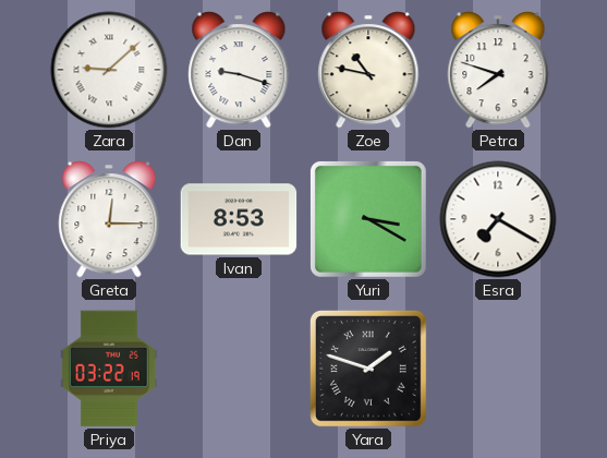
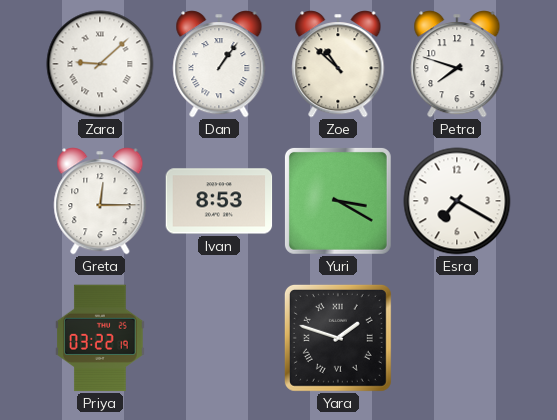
Dan: 9:18 -> 1:06 (219, 64)
Zoe: 10:47 -> 10:52 (338, 64)
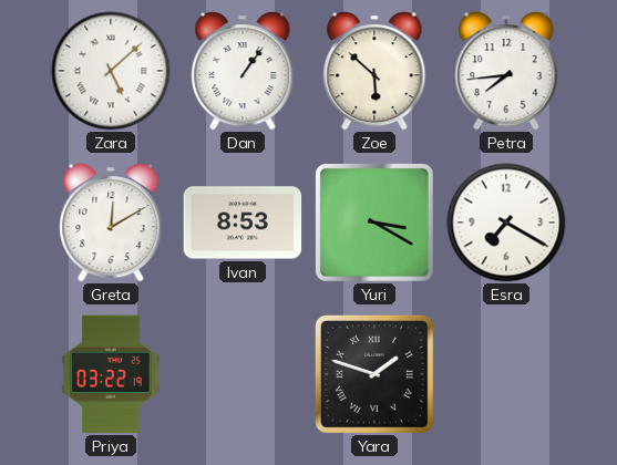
Zara: 9:08 -> 5:08 (111, 71)
Zoe: 10:52 -> 5:52 (374, 71)
Petra: 7:48 -> 7:44 (506, 71)
Greta: 12:15 -> 12:10 (111, 223)
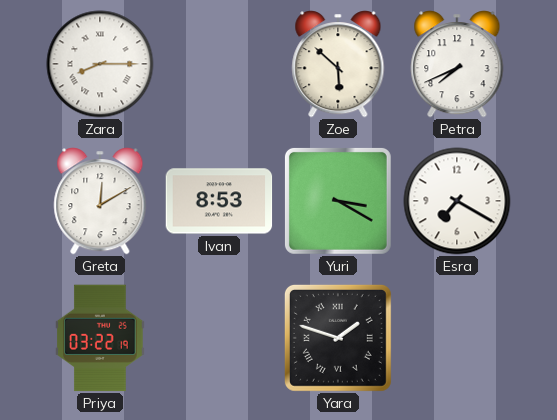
Zara: 5:08 -> 8:15 (100, 64)
Dan: 1:06 -> none (243, 71)
Petra: 7:44 -> 7:41 (457, 64)
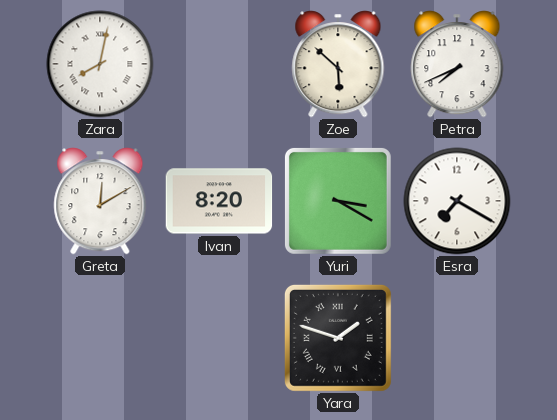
Zara: 8:15 -> 8:02 (100, 64)
Ivan: 8:53 -> 8:20 (219, 201)
Priya: 03:22 -> none (101, 338)
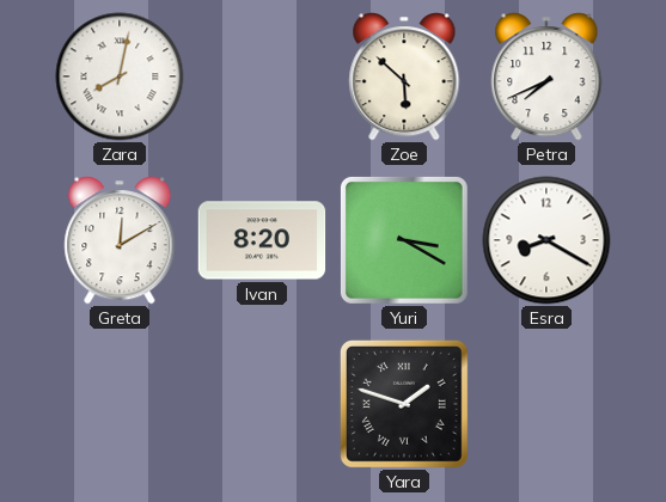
Esra: 7:20 -> 8:20 (546, 240)
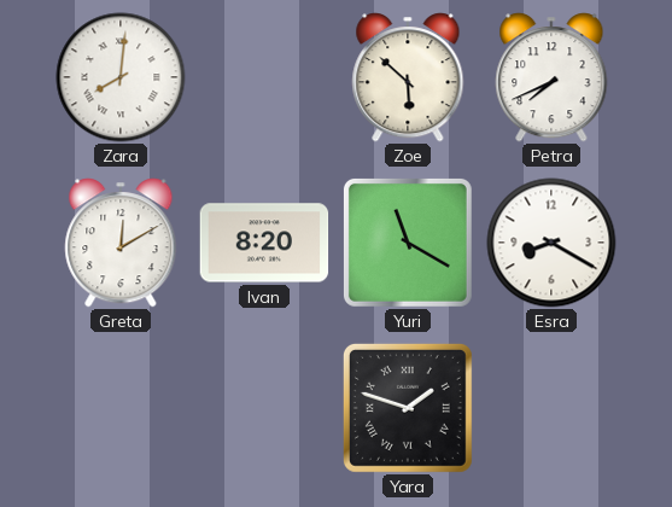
Zara: 8:02 -> 8:01 (121, 77)
Yuri: 3:20 -> 11:20 (408, 243)
